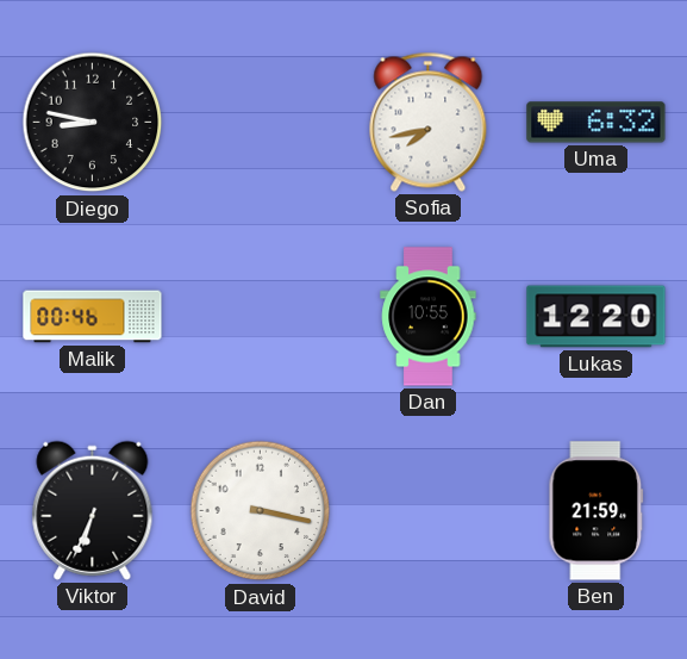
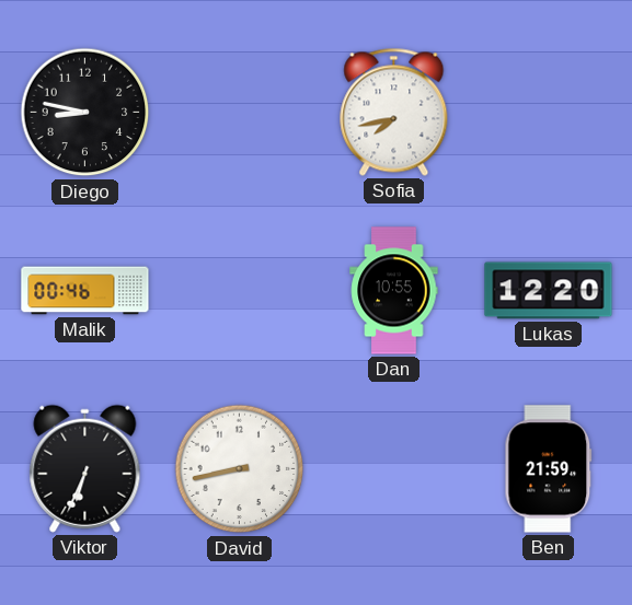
Uma: 6:32 -> none (597, 123)
David: 3:17 -> 8:43 (240, 469)
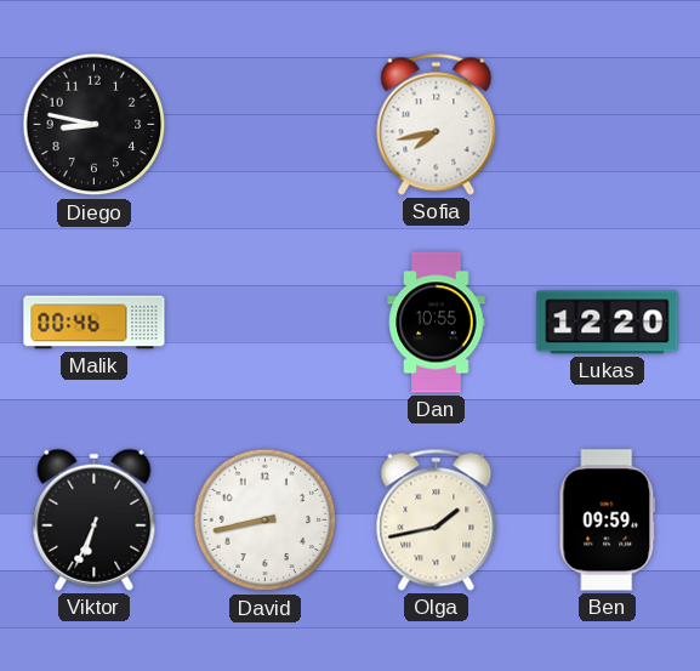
Olga: none -> 1:43 (437, 519)
Ben: 21:59 -> 09:59 (608, 521)
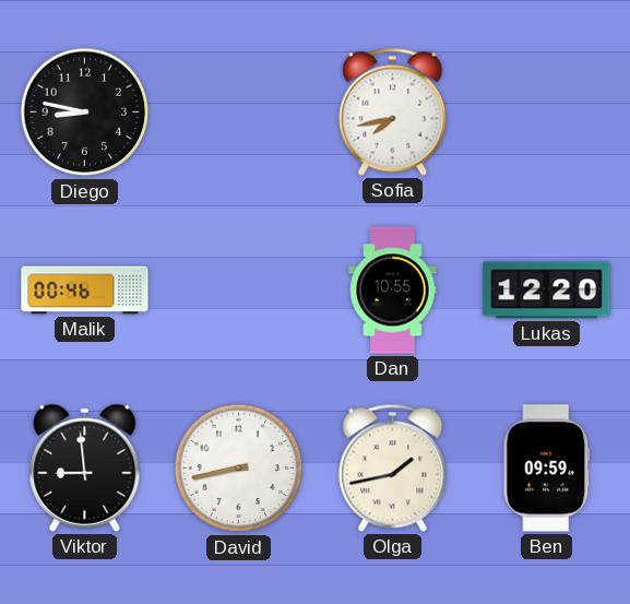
Viktor: 6:34 -> 8:59 (85, 467)
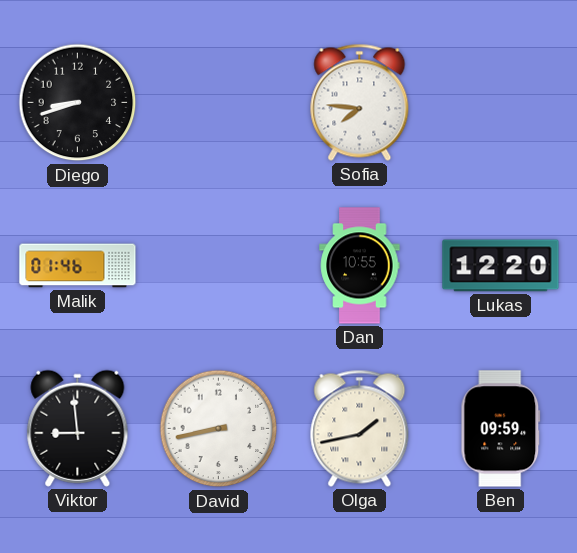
Diego: 8:47 -> 8:42 (78, 103)
Sofia: 7:43 -> 7:46 (360, 102)
Malik: 00:46 -> 01:46 (78, 266)
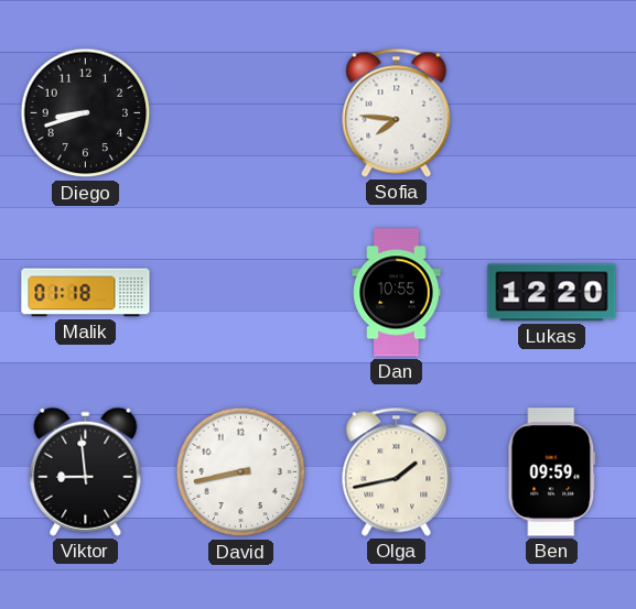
Malik: 01:46 -> 01:18 (86, 293)
